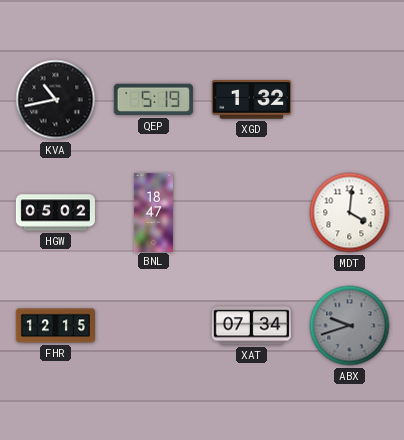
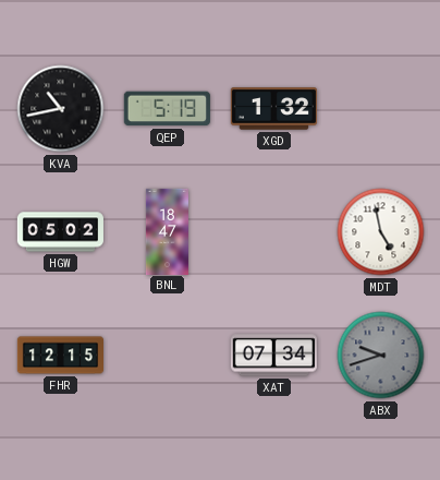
MDT: 4:01 -> 4:58 (381, 232)
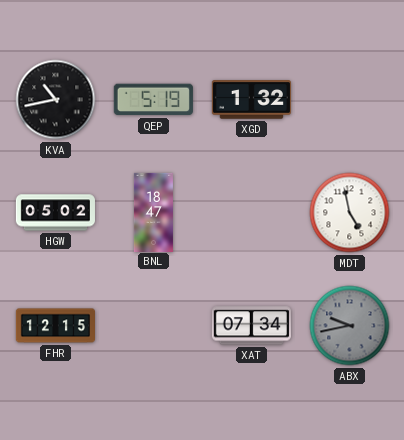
ABX: 9:42 -> 9:43 (350, 326)
